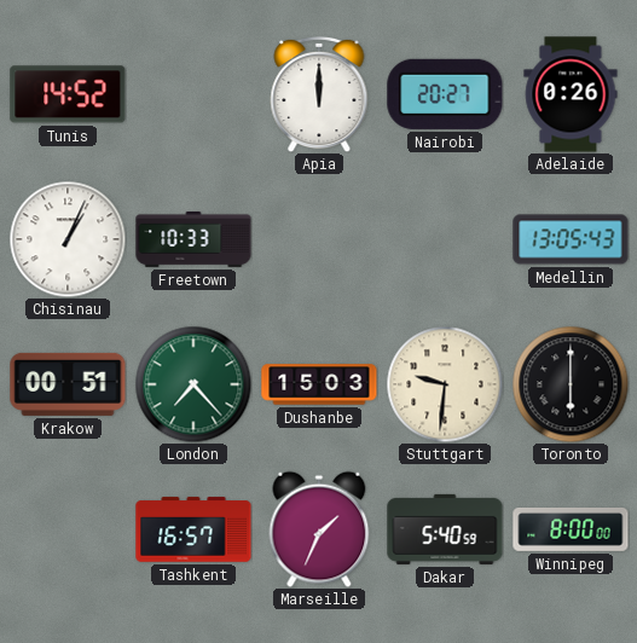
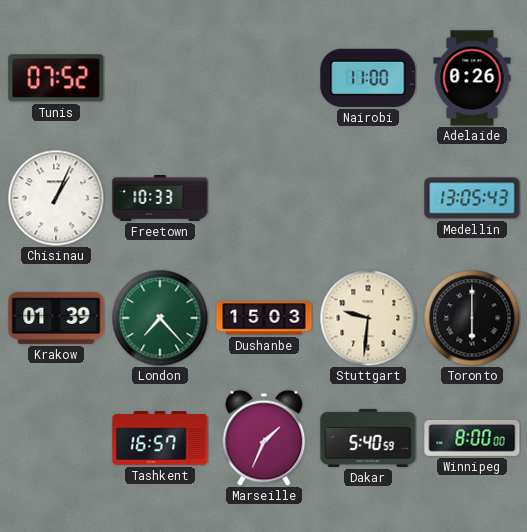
Tunis: 14:52 -> 07:52 (56, 78)
Apia: 12:00 -> none (319, 94)
Nairobi: 20:27 -> 11:00 (368, 78)
Krakow: 00:51 -> 01:39 (56, 318)
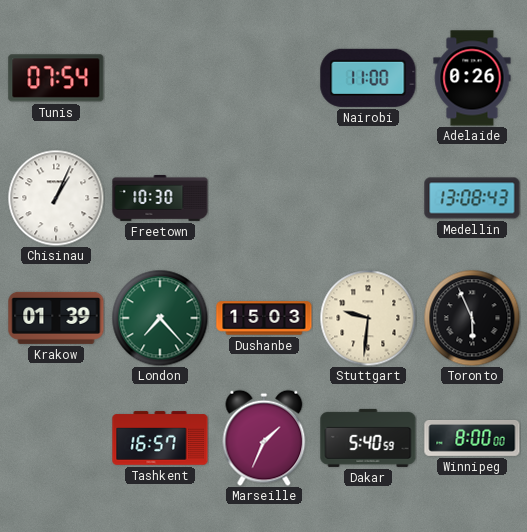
Tunis: 07:52 -> 07:54 (56, 78)
Freetown: 10:33 -> 10:30 (160, 198)
Medellin: 13:05 -> 13:08 (472, 198)
Toronto: 6:00 -> 5:56 (472, 318)
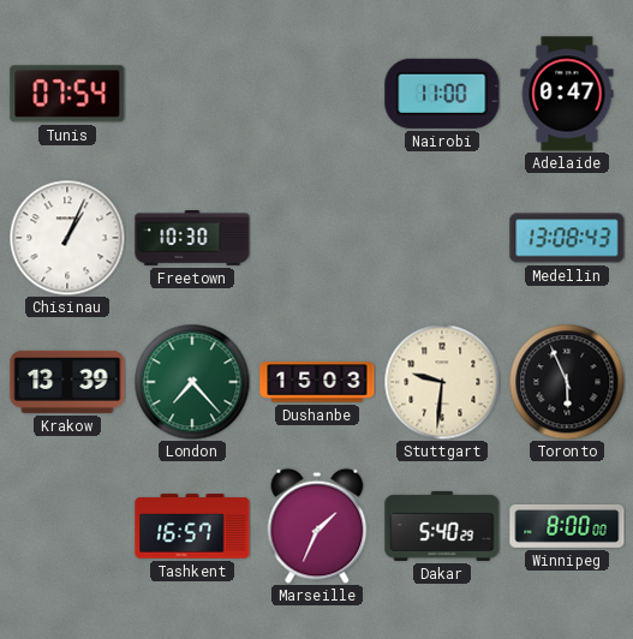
Adelaide: 0:26 -> 0:47 (567, 94)
Krakow: 01:39 -> 13:39 (67, 382)
Dakar: 5:40:59 -> 5:40:29 (442, 526)
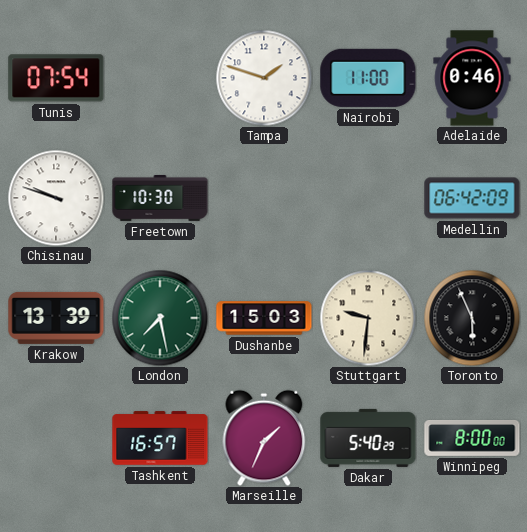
Tampa: none -> 1:48 (264, 78)
Adelaide: 0:47 -> 0:46 (472, 78)
Chisinau: 1:04 -> 9:48 (56, 198)
Medellin: 13:08 -> 06:42 (472, 198)
London: 7:23 -> 7:28 (160, 318)
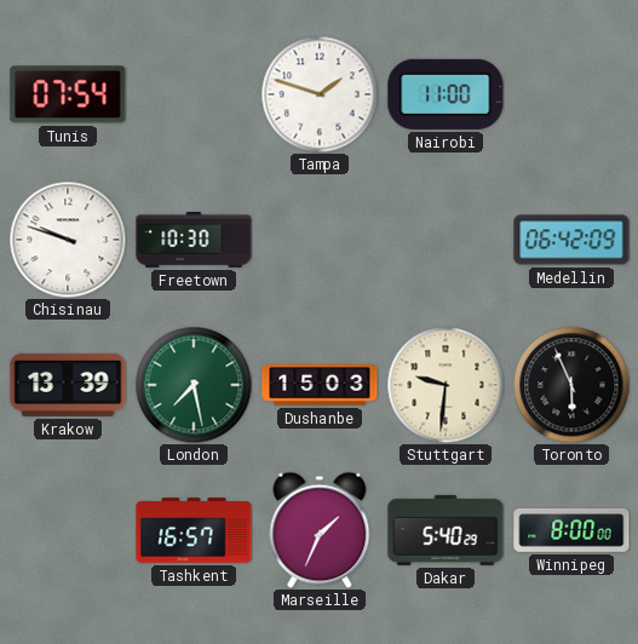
Adelaide: 0:46 -> none (472, 78)
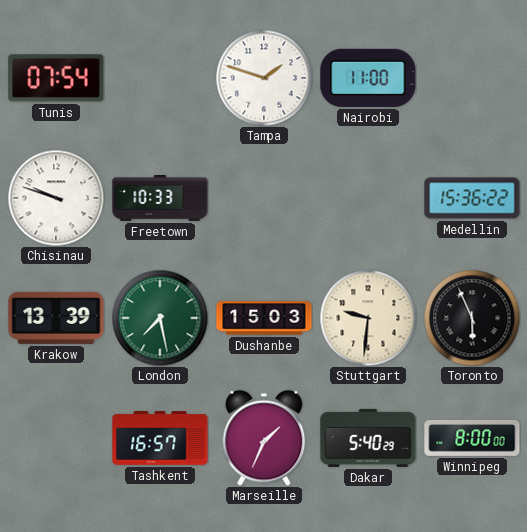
Freetown: 10:30 -> 10:33 (160, 198)
Medellin: 06:42 -> 15:36 (472, 198)
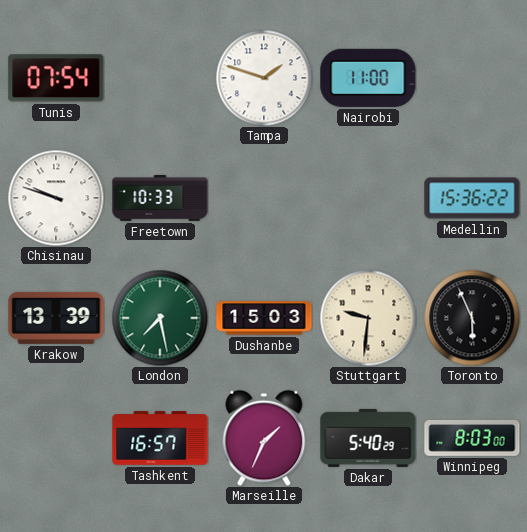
Winnipeg: 8:00 -> 8:03 (472, 438)
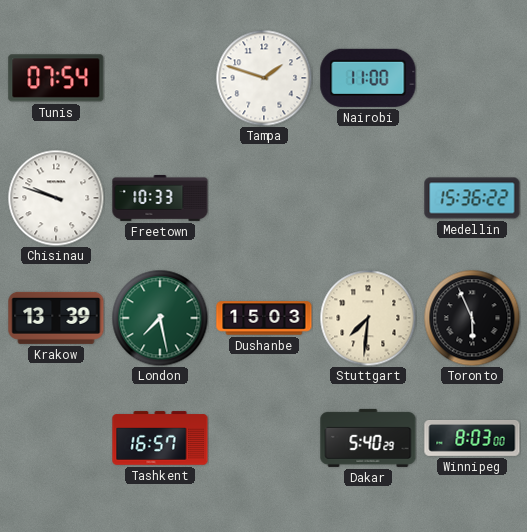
Stuttgart: 9:31 -> 7:31 (368, 318)
Marseille: 1:34 -> none (264, 438)
